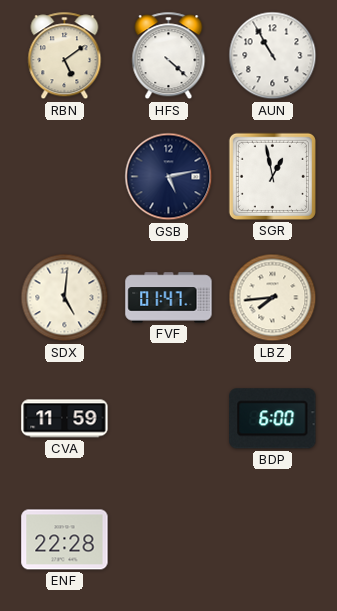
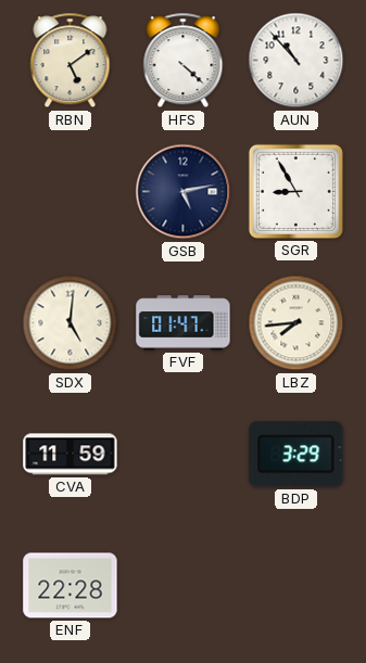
AUN: 10:55 -> 10:53 (296, 61)
SGR: 12:58 -> 8:55 (295, 191)
BDP: 6:00 -> 3:29 (296, 455)
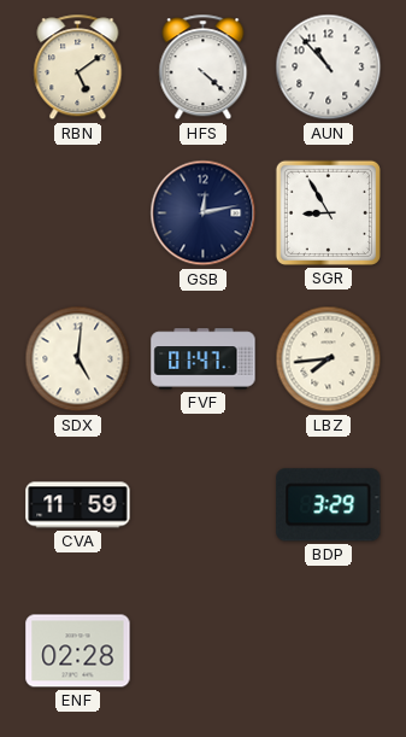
GSB: 5:13 -> 12:13 (204, 214)
ENF: 22:28 -> 02:28 (78, 651)
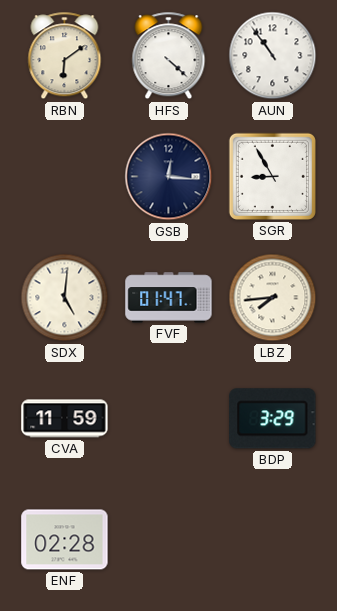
RBN: 5:09 -> 6:09 (65, 56)
AUN: 10:53 -> 10:54 (273, 56)
GSB: 12:13 -> 12:16 (169, 177)
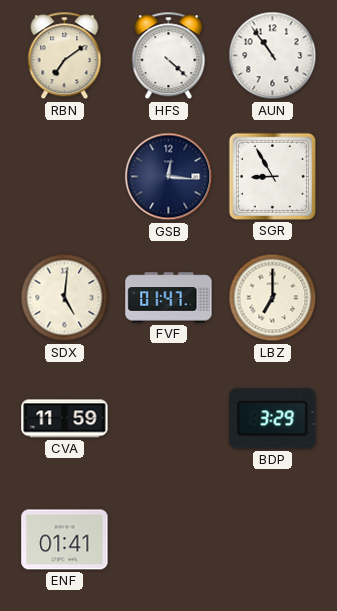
RBN: 6:09 -> 7:09 (65, 56)
LBZ: 7:44 -> 7:00 (273, 298)
ENF: 02:28 -> 01:41 (65, 540)
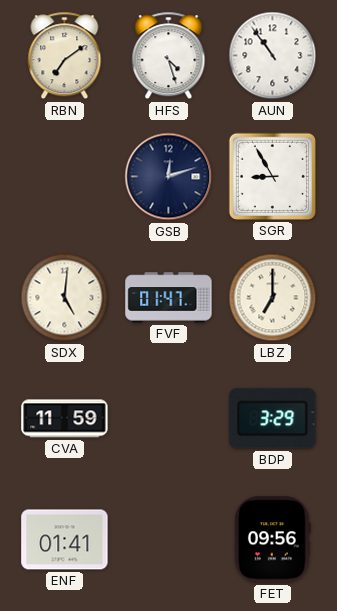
HFS: 4:22 -> 4:27 (169, 56)
GSB: 12:16 -> 12:12 (169, 177)
FET: none -> 09:56 (273, 540)
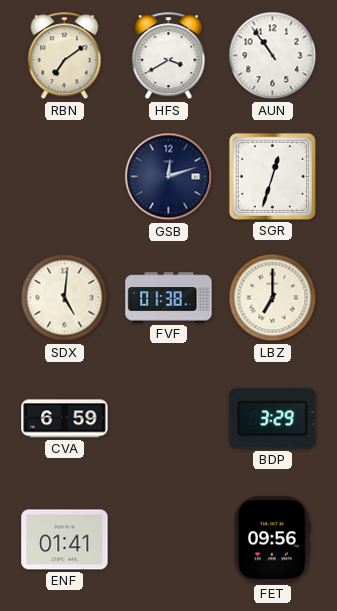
HFS: 4:27 -> 3:40 (169, 56)
SGR: 8:55 -> 12:33 (272, 176)
FVF: 01:47 -> 01:38 (169, 298)
CVA: 11:59 -> 6:59 (65, 419)
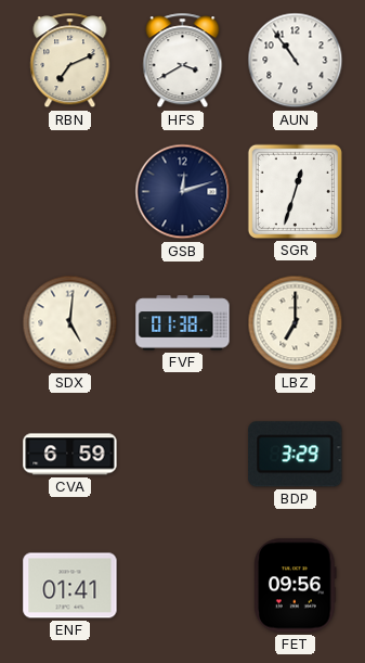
RBN: 7:09 -> 7:11 (70, 61)
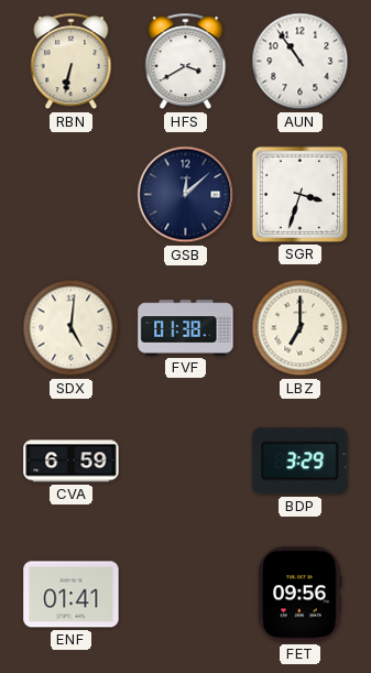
RBN: 7:11 -> 6:32 (72, 62)
GSB: 12:12 -> 12:08 (186, 195)
SGR: 12:33 -> 3:33 (299, 194)
